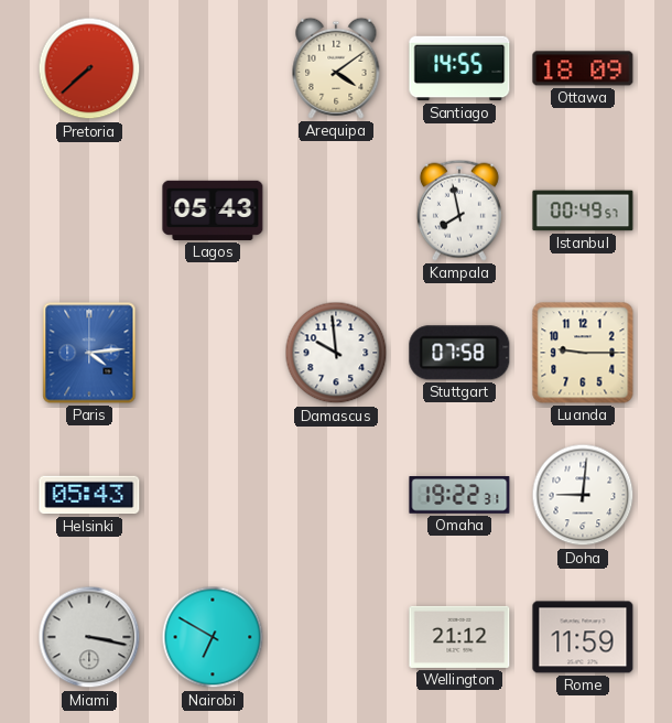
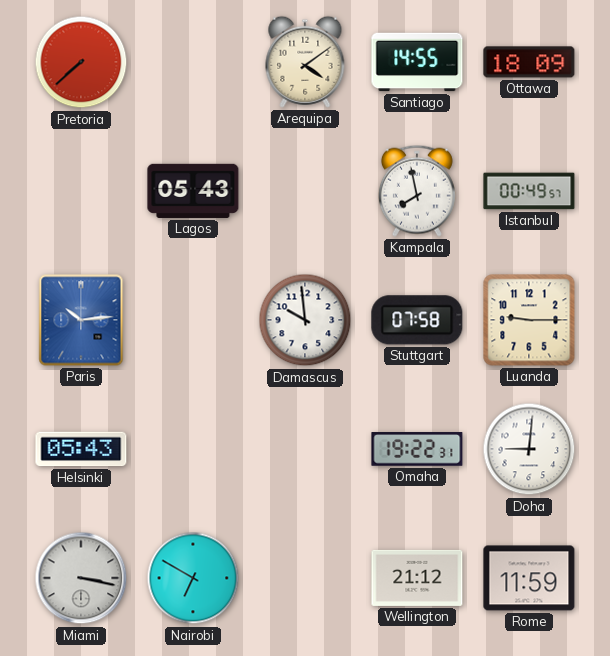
Paris: 4:14 -> 10:14 (81, 320)
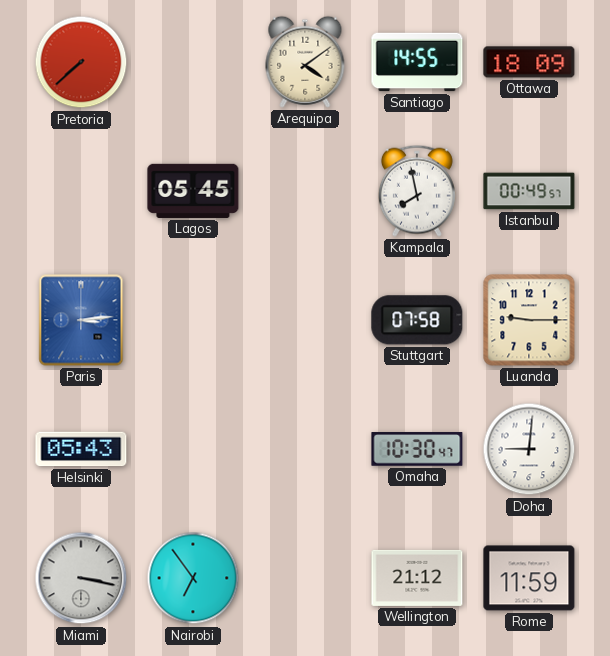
Lagos: 05:43 -> 05:45 (193, 191)
Paris: 10:14 -> 3:14 (81, 320)
Damascus: 9:59 -> none (305, 320)
Omaha: 19:22 -> 10:30 (417, 449)
Nairobi: 6:50 -> 6:54 (193, 578)
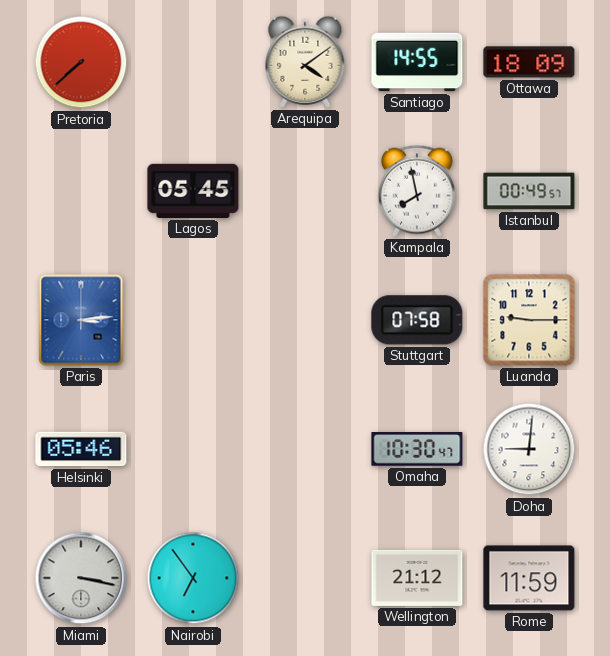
Helsinki: 05:43 -> 05:46 (81, 449)
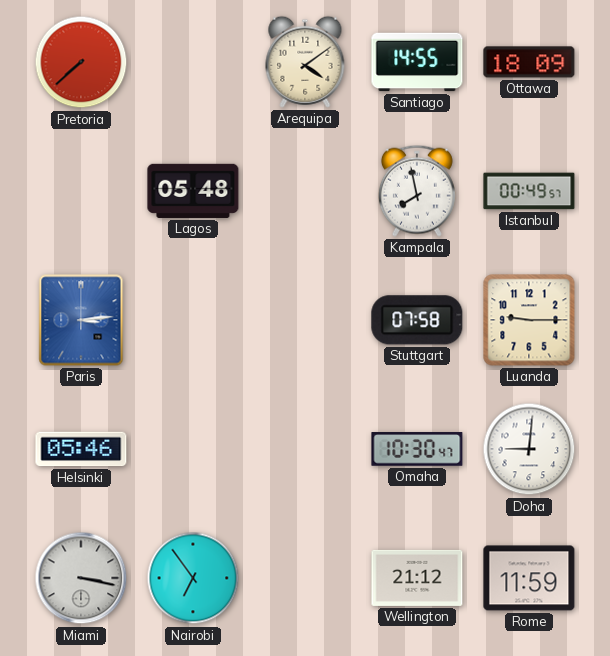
Lagos: 05:45 -> 05:48 (193, 191)
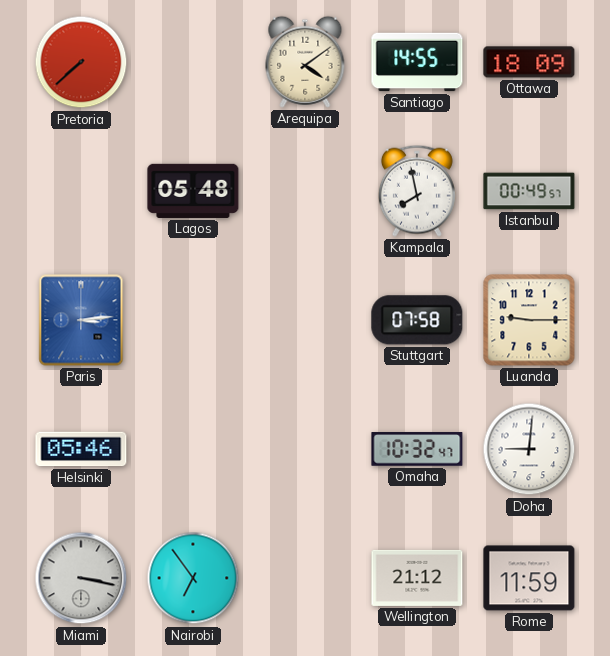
Omaha: 10:30 -> 10:32 (417, 449)
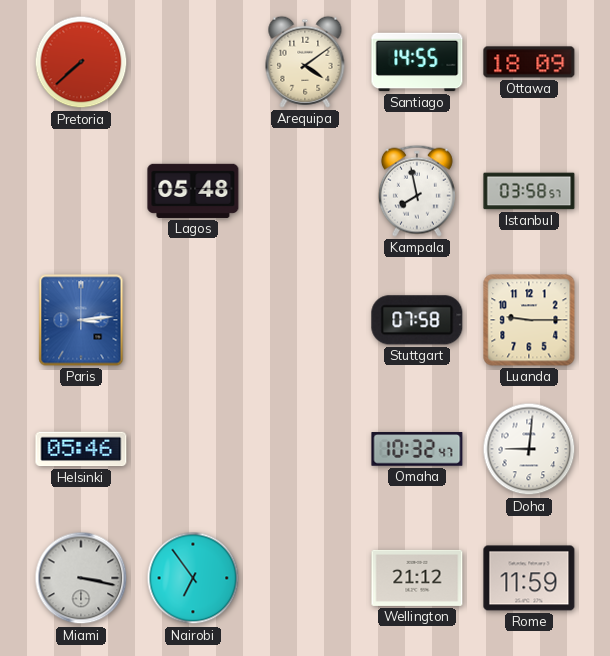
Istanbul: 00:49 -> 03:58 (529, 191)
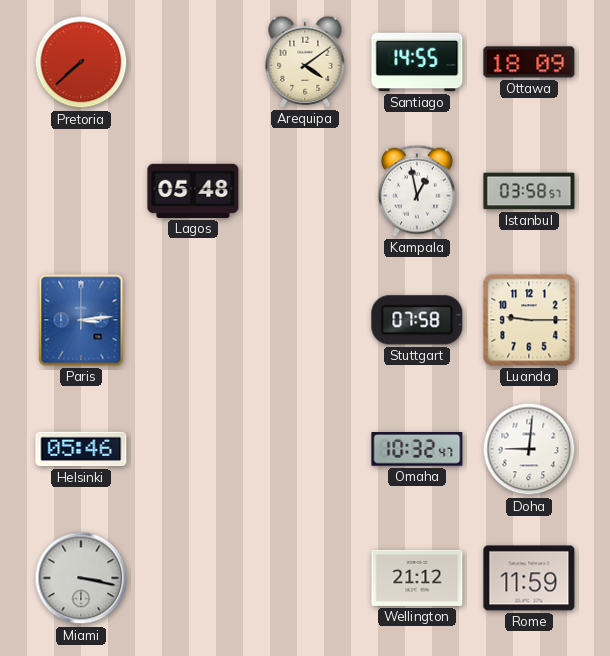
Kampala: 7:58 -> 12:58 (417, 191)
Nairobi: 6:54 -> none (193, 578)
